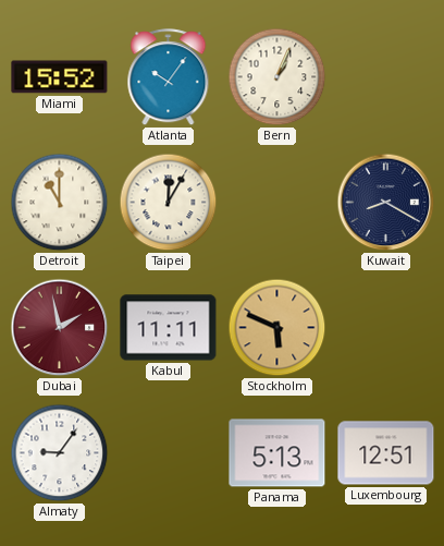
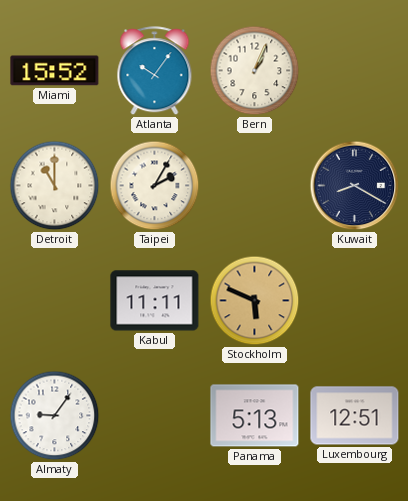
Taipei: 12:05 -> 2:05 (155, 186)
Dubai: 1:58 -> none (60, 328)
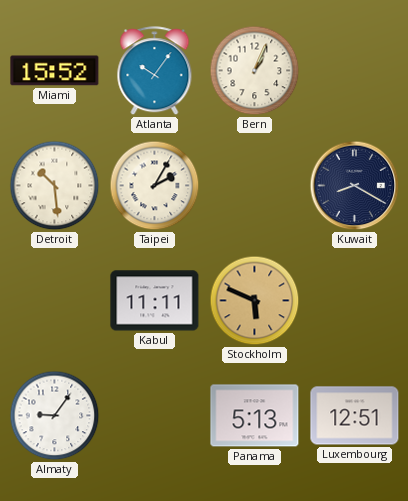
Detroit: 11:00 -> 10:29 (55, 186)
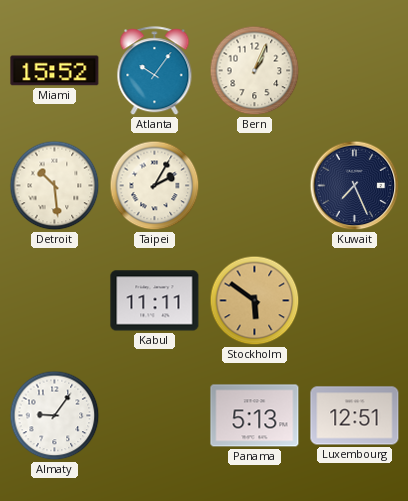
Kuwait: 8:20 -> 7:26 (355, 186)
Stockholm: 5:49 -> 5:51 (255, 301)
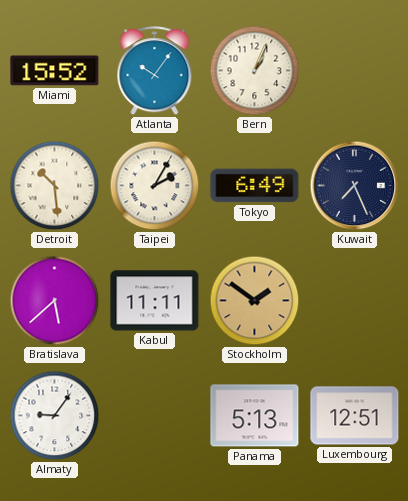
Tokyo: none -> 6:49 (255, 186)
Bratislava: none -> 5:38 (55, 301)
Stockholm: 5:51 -> 1:51 (255, 301)
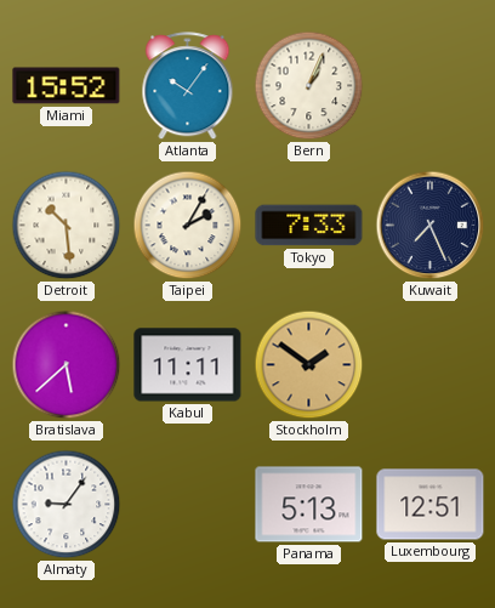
Tokyo: 6:49 -> 7:33 (309, 226)
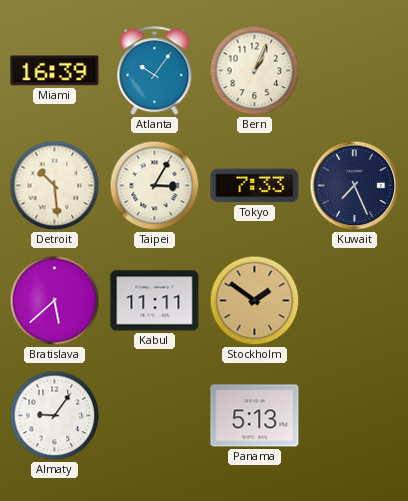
Miami: 15:52 -> 16:39 (55, 71)
Taipei: 2:05 -> 3:05 (155, 186)
Luxembourg: 12:51 -> none (431, 505)
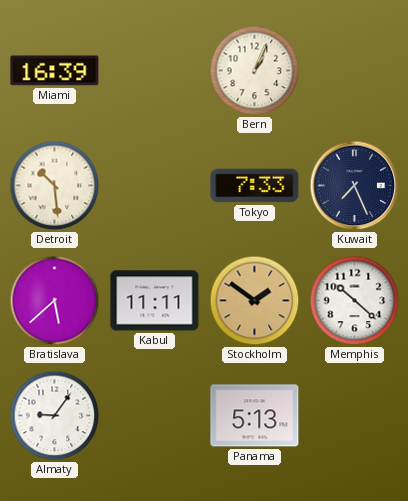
Atlanta: 10:06 -> none (155, 71)
Taipei: 3:05 -> none (155, 186)
Memphis: none -> 10:22 (355, 301)
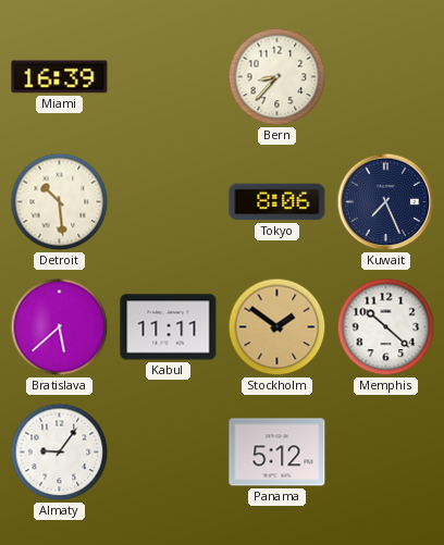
Bern: 1:04 -> 8:37 (277, 77)
Tokyo: 7:33 -> 8:06 (277, 202)
Panama: 5:13 -> 5:12 (277, 453)
